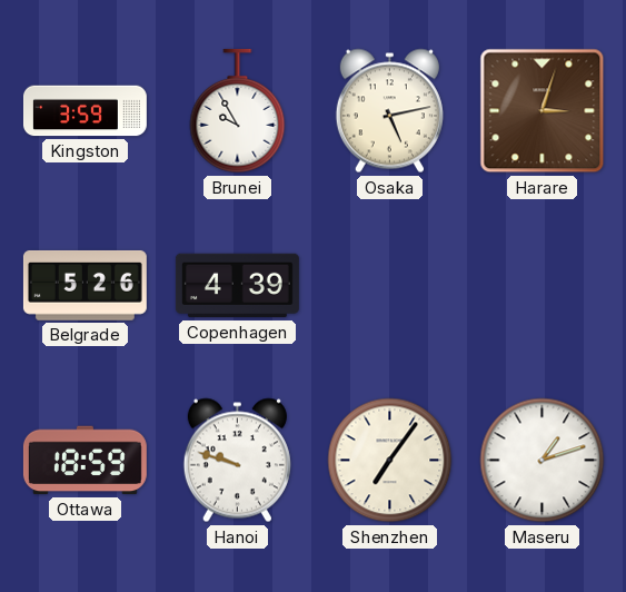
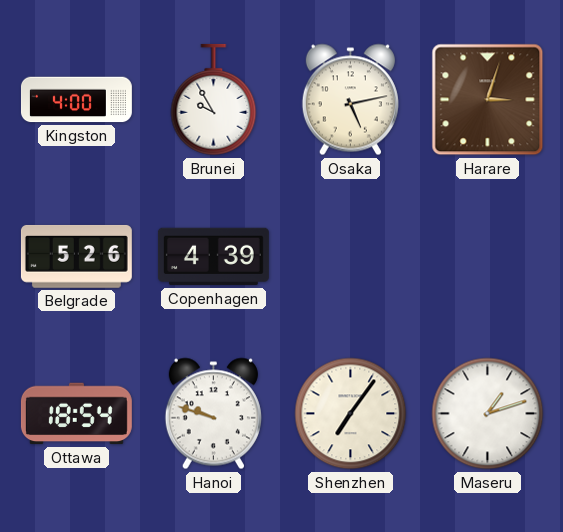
Kingston: 3:59 -> 4:00 (76, 100)
Ottawa: 18:59 -> 18:54 (76, 414)
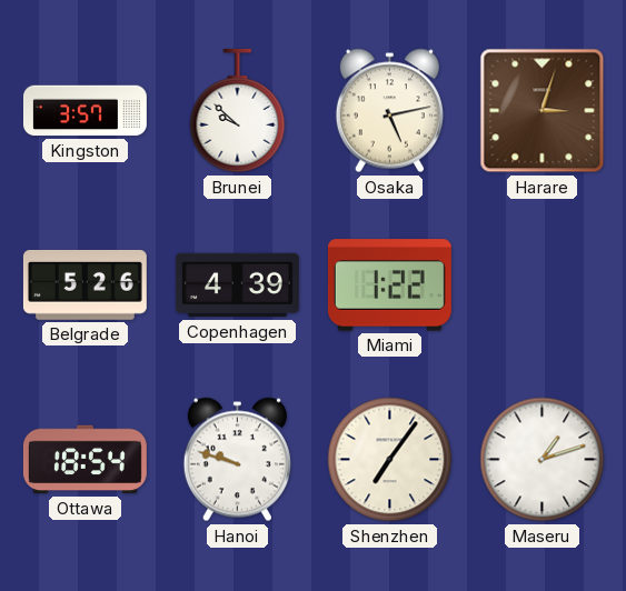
Kingston: 4:00 -> 3:57 (85, 111)
Brunei: 9:55 -> 9:52 (238, 111)
Miami: none -> 1:22 (389, 286)
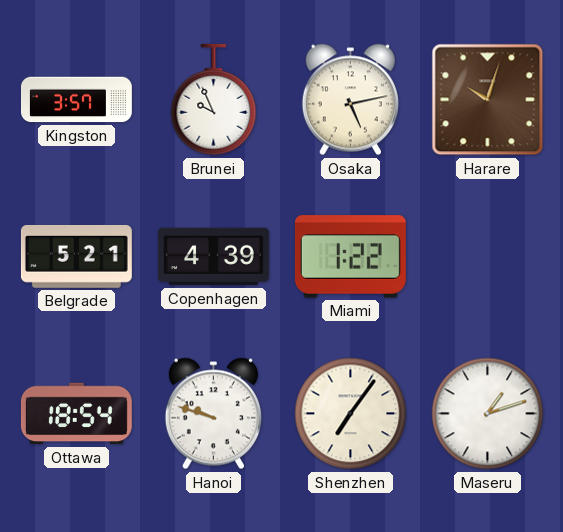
Brunei: 9:52 -> 9:56 (214, 100)
Harare: 3:03 -> 10:03 (488, 100)
Belgrade: 5:26 -> 5:21 (76, 256)
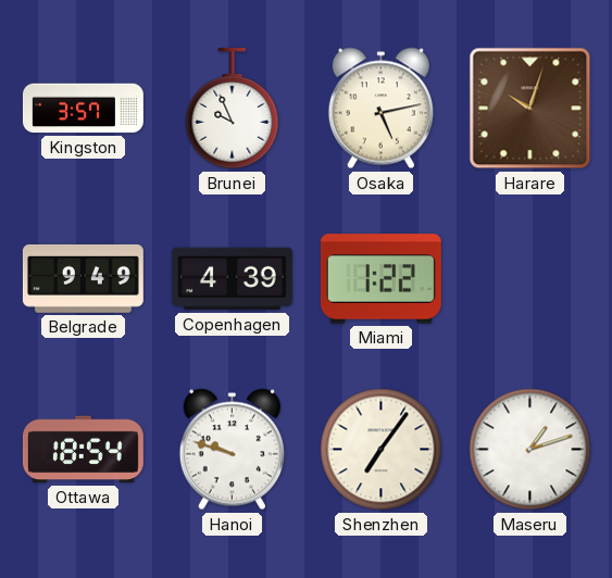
Belgrade: 5:21 -> 9:49 (83, 278)
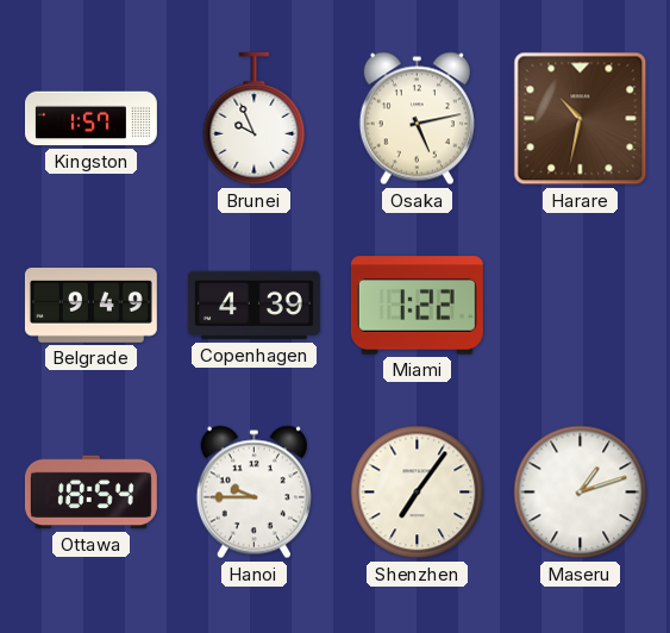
Kingston: 3:57 -> 1:57 (90, 119)
Harare: 10:03 -> 10:32 (581, 119)
Hanoi: 9:48 -> 9:45 (253, 493)
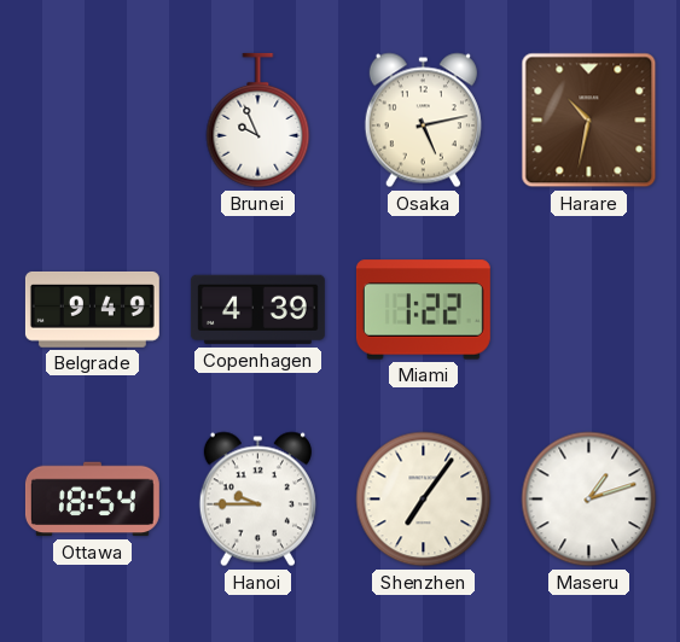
Kingston: 1:57 -> none (90, 119)
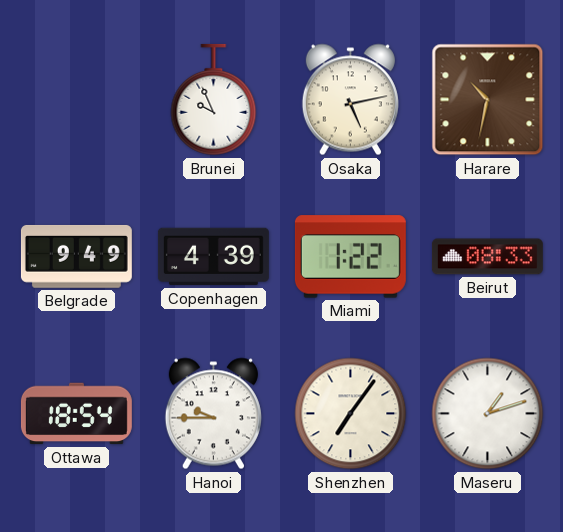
Beirut: none -> 08:33 (487, 257)
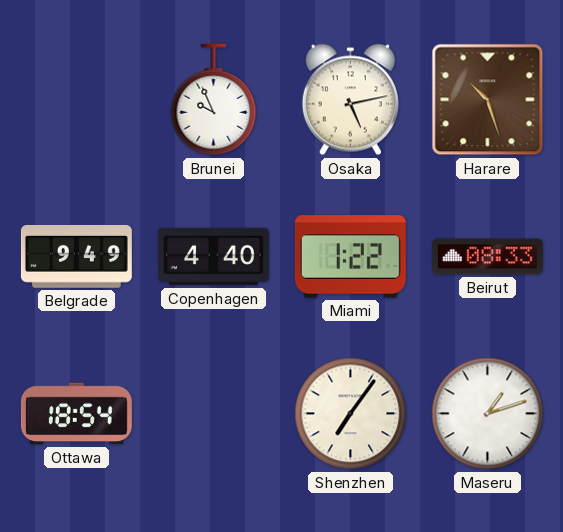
Harare: 10:32 -> 10:27 (488, 100)
Copenhagen: 4:39 -> 4:40 (213, 257)
Hanoi: 9:45 -> none (213, 414)
